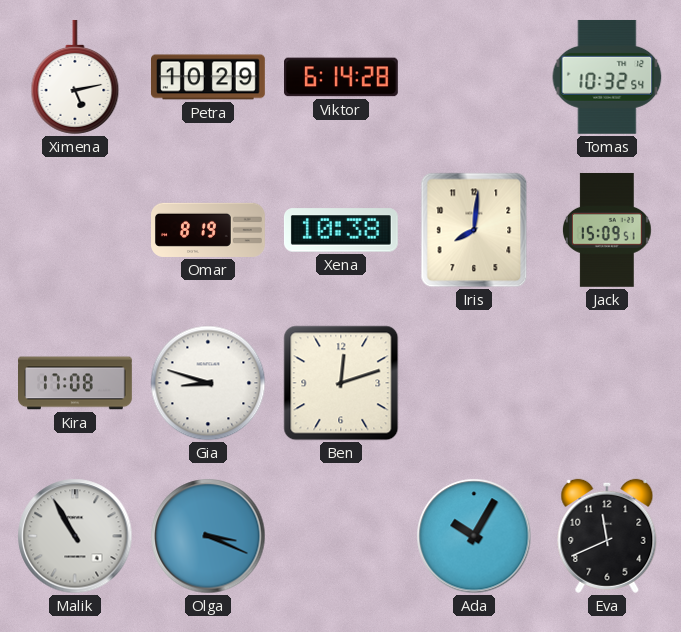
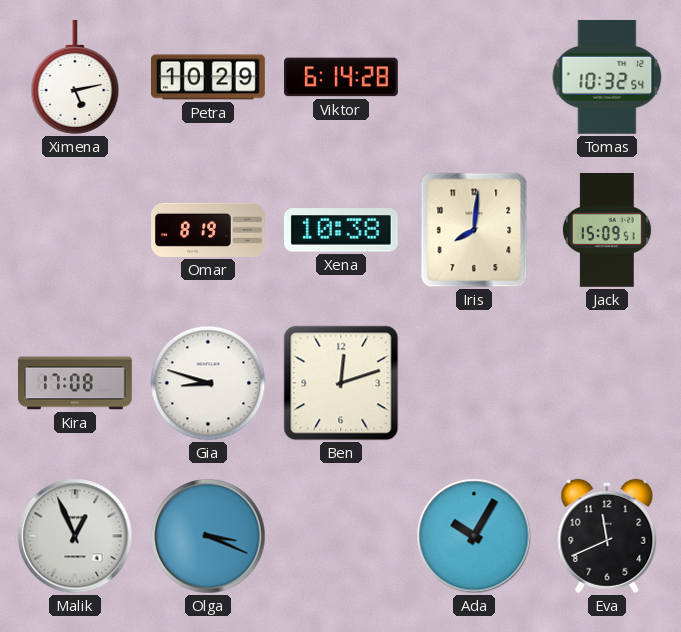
Malik: 10:55 -> 12:56 (75, 536)
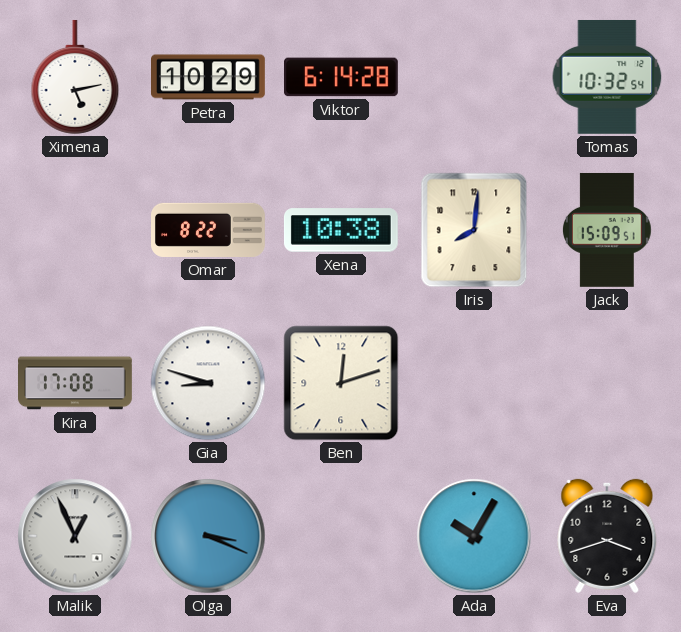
Omar: 8:19 -> 8:22 (209, 230)
Eva: 11:41 -> 3:42 (607, 536)
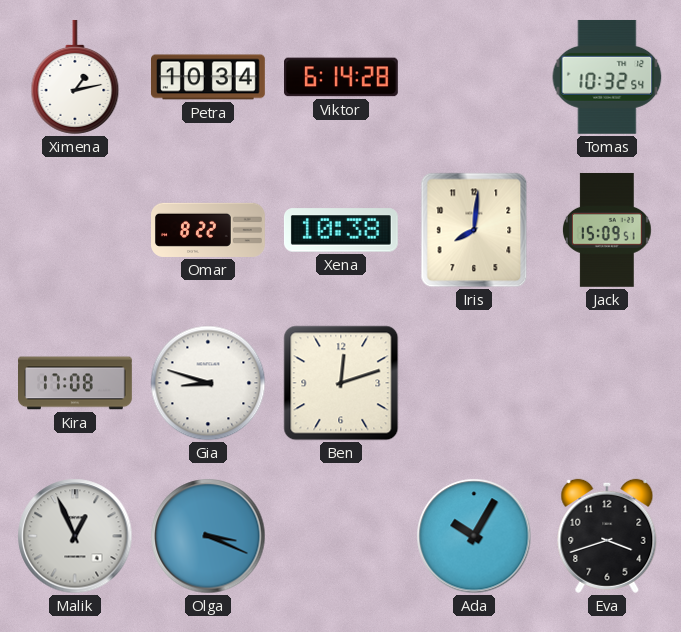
Ximena: 5:13 -> 1:13 (75, 77)
Petra: 10:29 -> 10:34 (209, 77)
